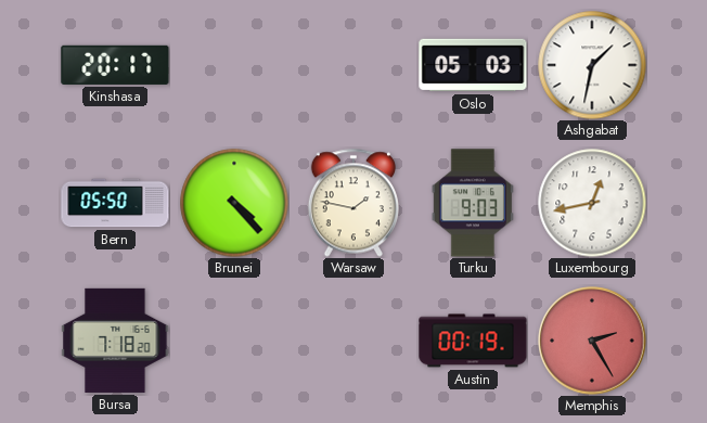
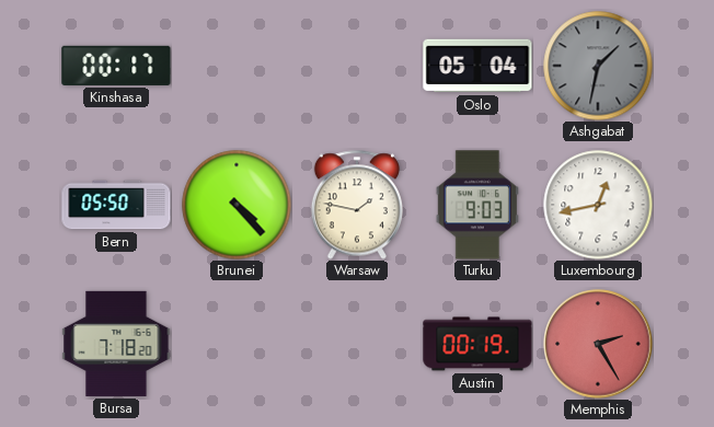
Kinshasa: 20:17 -> 00:17 (116, 66)
Oslo: 05:03 -> 05:04 (477, 66)
Ashgabat dial: white -> grey (598, 66)
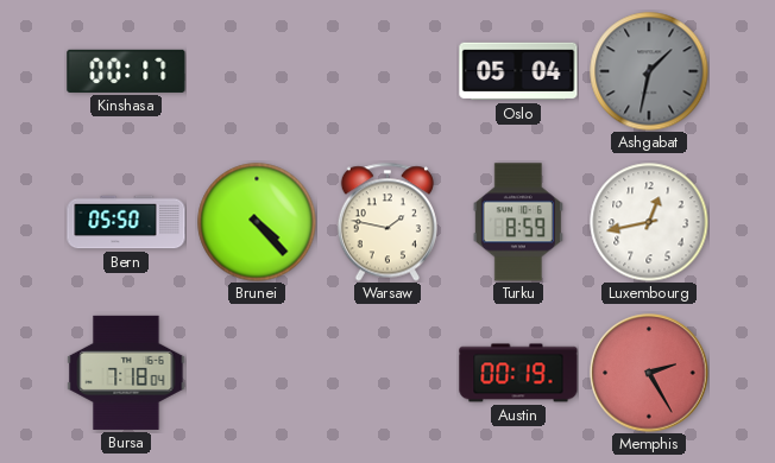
Turku: 9:03 -> 8:59 (518, 222)
Bursa: 7:18:20 -> 7:18:04 (126, 373)
